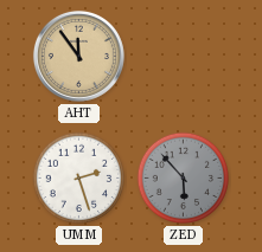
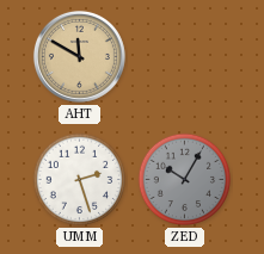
AHT: 11:54 -> 11:50 (79, 56)
ZED: 5:53 -> 10:05 (185, 180)
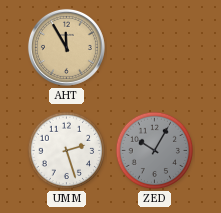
AHT: 11:50 -> 11:55 (66, 47)
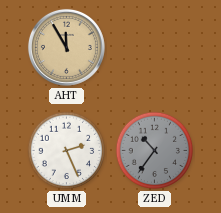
UMM: 2:27 -> 2:26 (67, 151)
ZED: 10:05 -> 10:36 (155, 151)
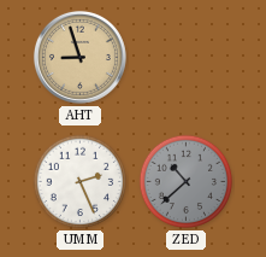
AHT: 11:55 -> 8:57 (79, 57)
ZED: 10:36 -> 10:38 (187, 182)
